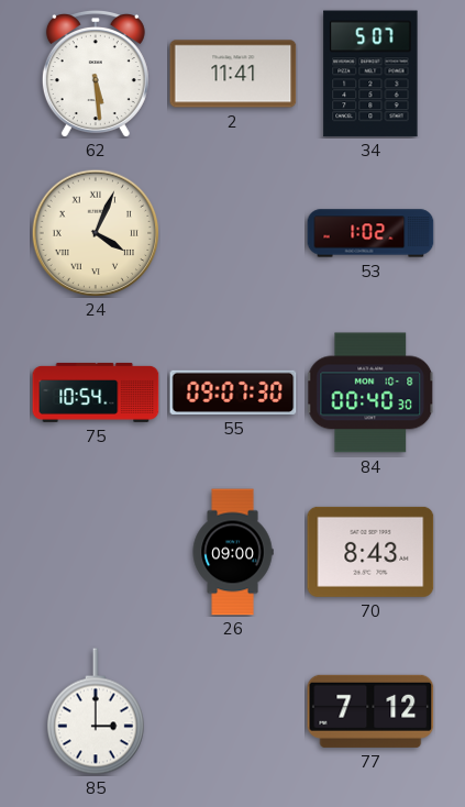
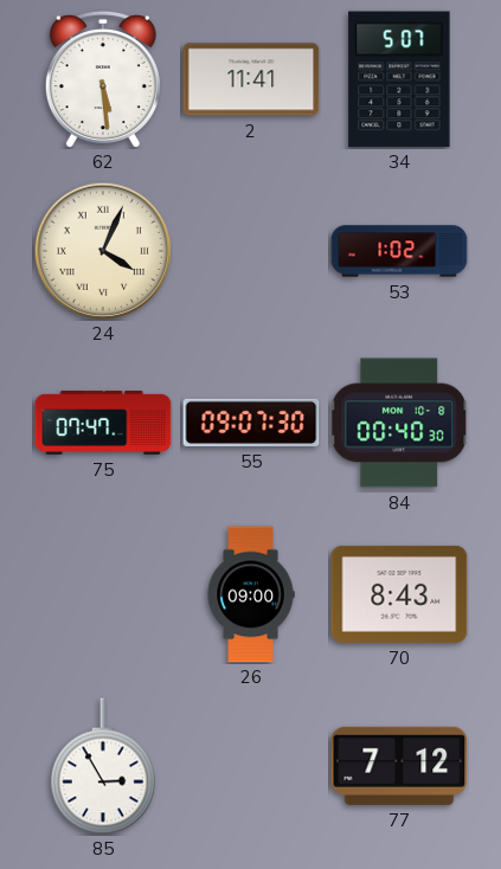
75: 10:54 -> 07:47 (103, 423)
85: 3:00 -> 2:55 (103, 766)
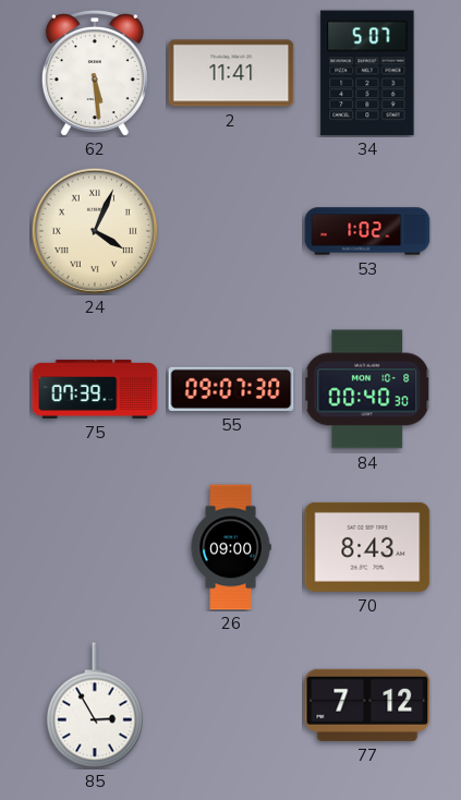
75: 07:47 -> 07:39 (95, 389)
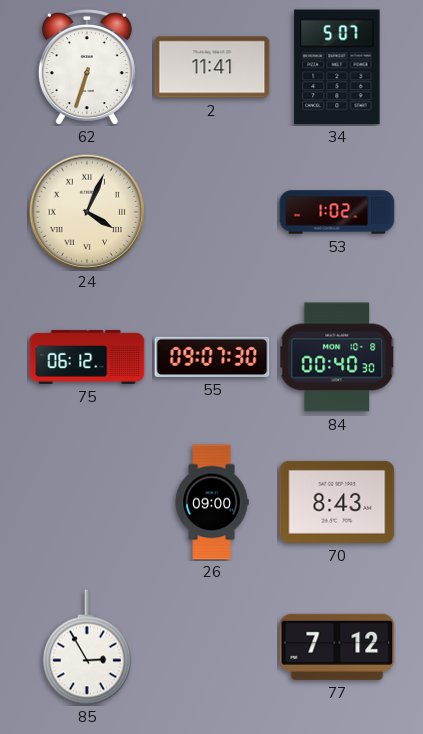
62: 5:29 -> 6:33 (87, 67)
75: 07:39 -> 06:12 (87, 357)
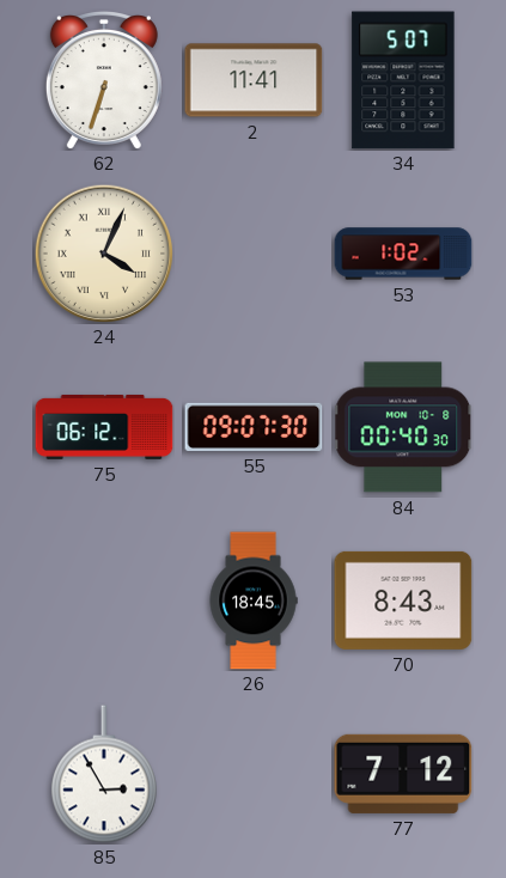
26: 09:00 -> 18:45 (254, 600)
